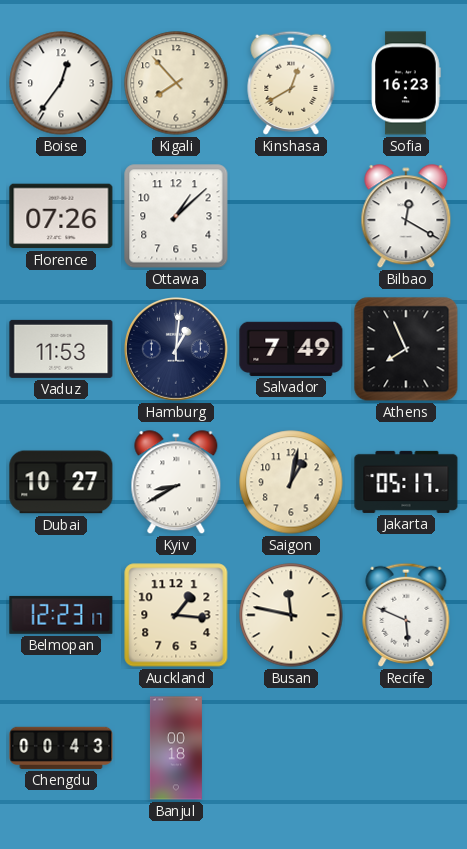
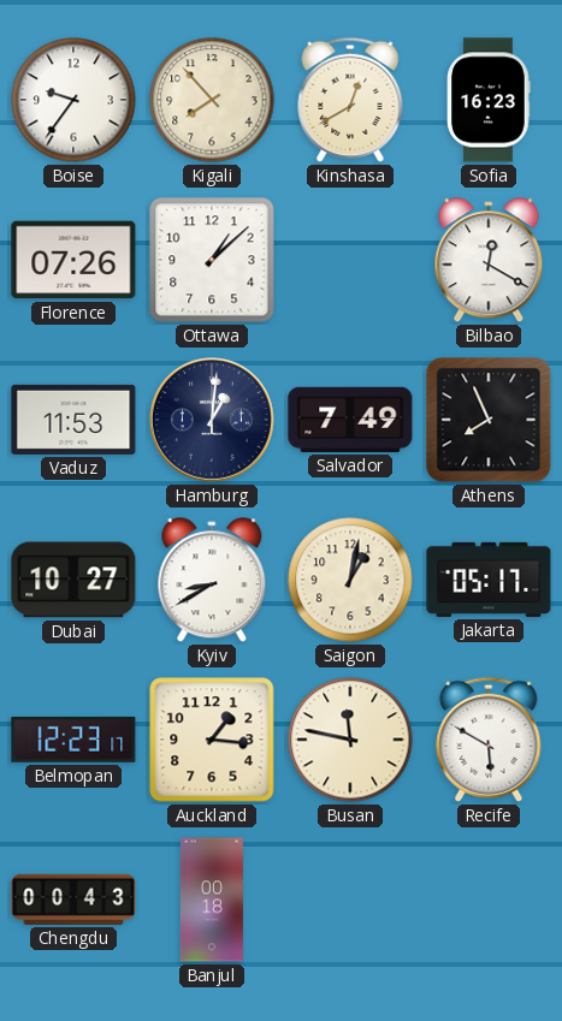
Boise: 12:36 -> 9:36 (73, 100)
Recife: 5:49 -> 5:50 (489, 740)
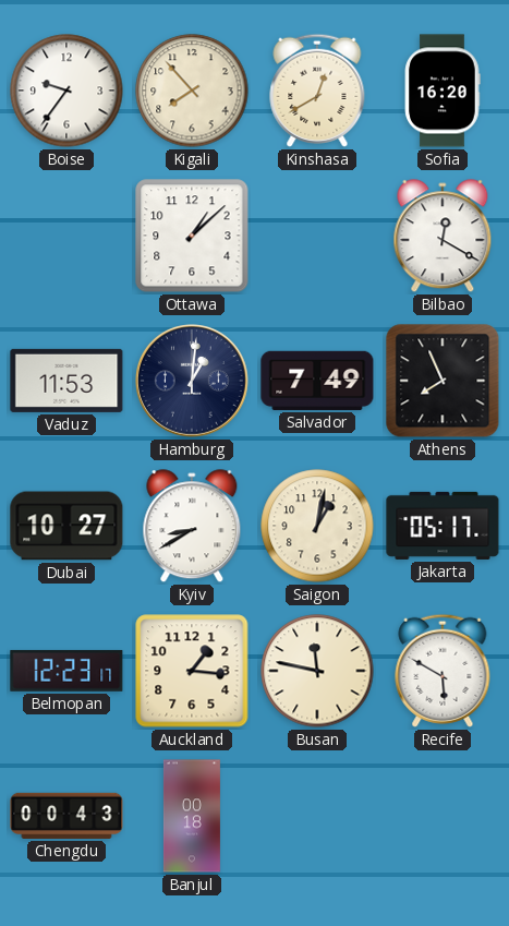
Sofia: 16:23 -> 16:20 (443, 91)
Florence: 07:26 -> none (73, 260)
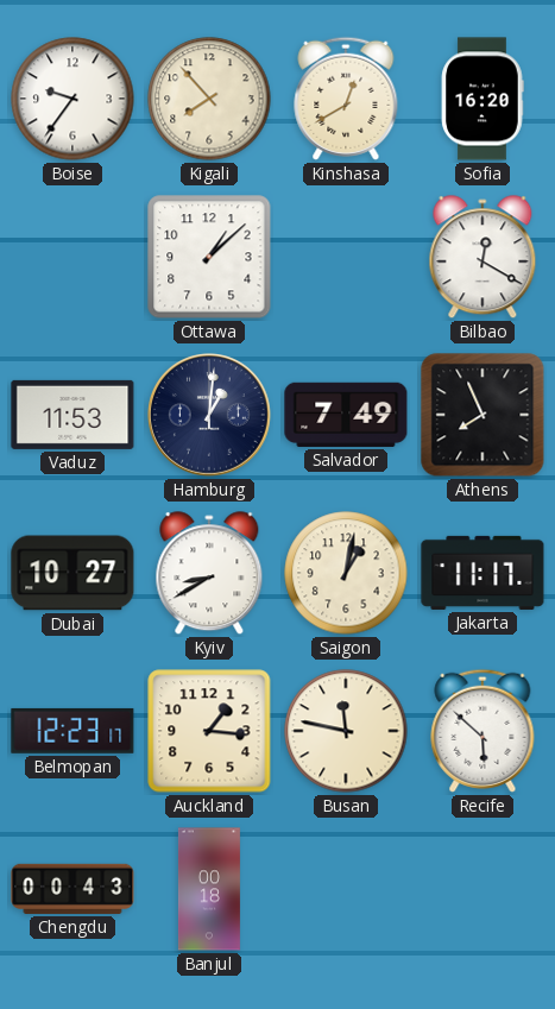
Jakarta: 05:17 -> 11:17 (483, 573)
Recife: 5:50 -> 5:52 (483, 731)
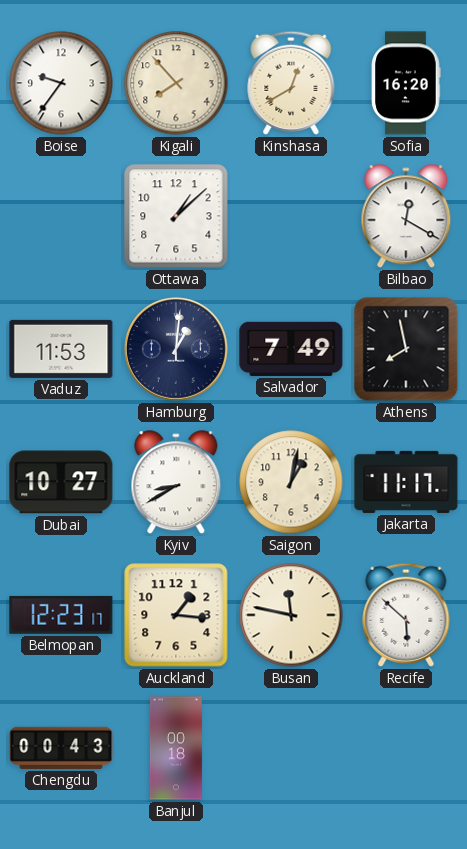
Athens: 7:56 -> 7:58 (406, 349)
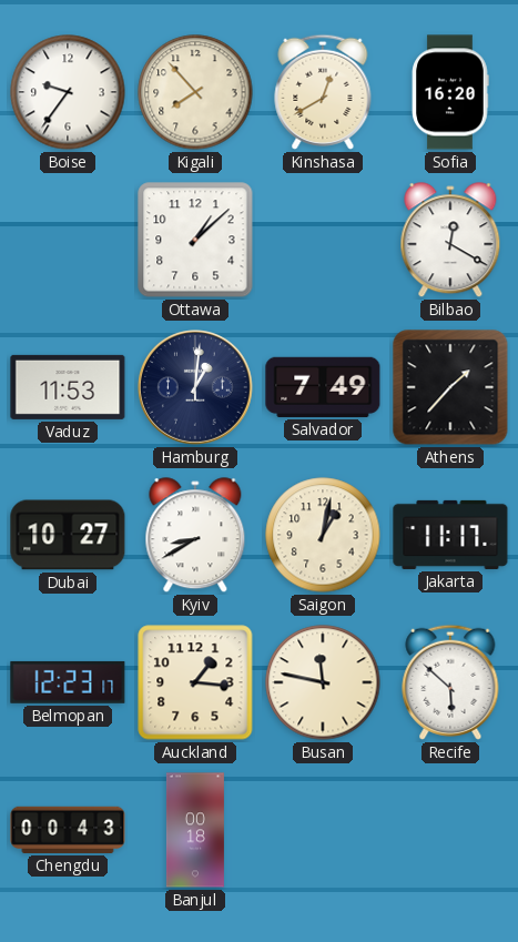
Athens: 7:58 -> 1:37 (450, 387)
